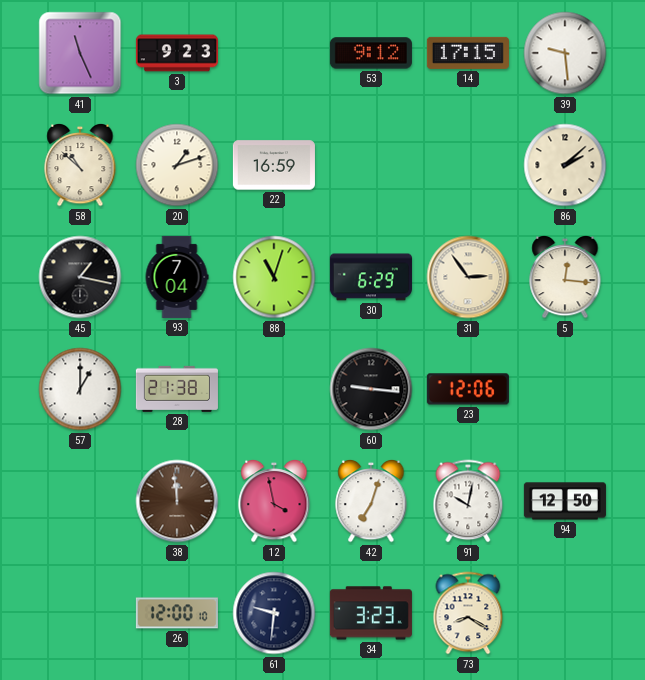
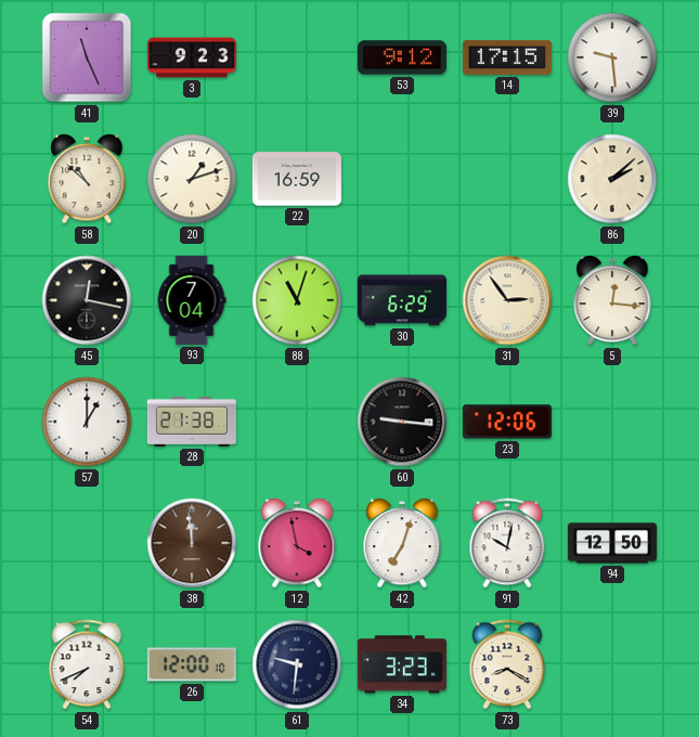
45: 1:17 -> 12:17 (87, 300)
54: none -> 7:41 (87, 664)
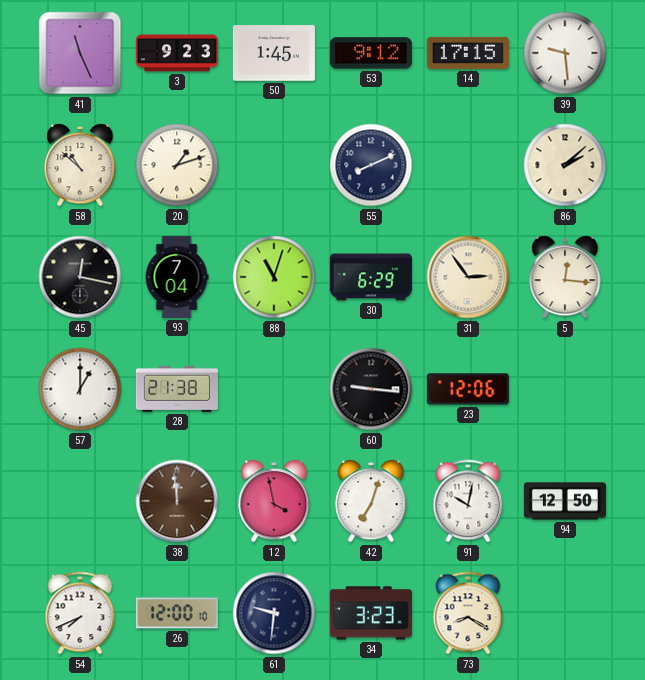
50: none -> 1:45 (274, 53)
22: 16:59 -> none (297, 179)
55: none -> 8:11 (371, 165)
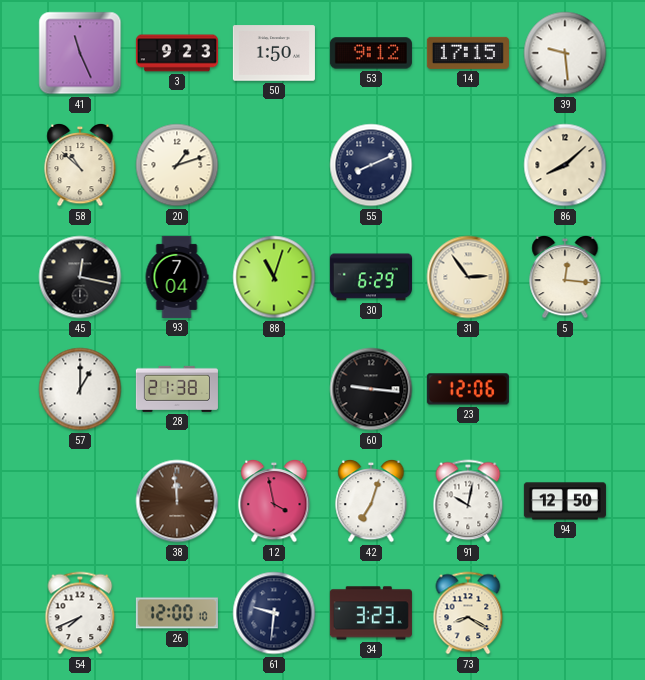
50: 1:45 -> 1:50 (274, 53)
86: 2:08 -> 8:08 (565, 165)
